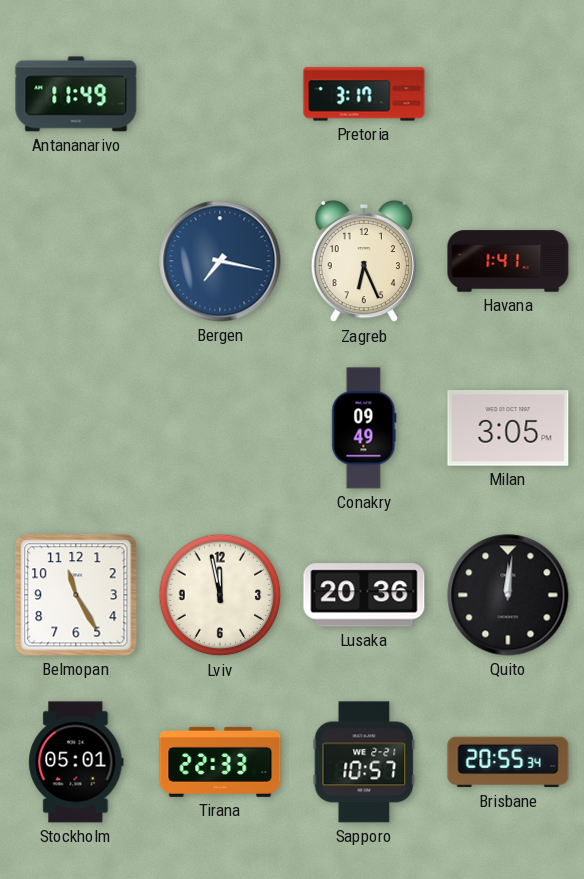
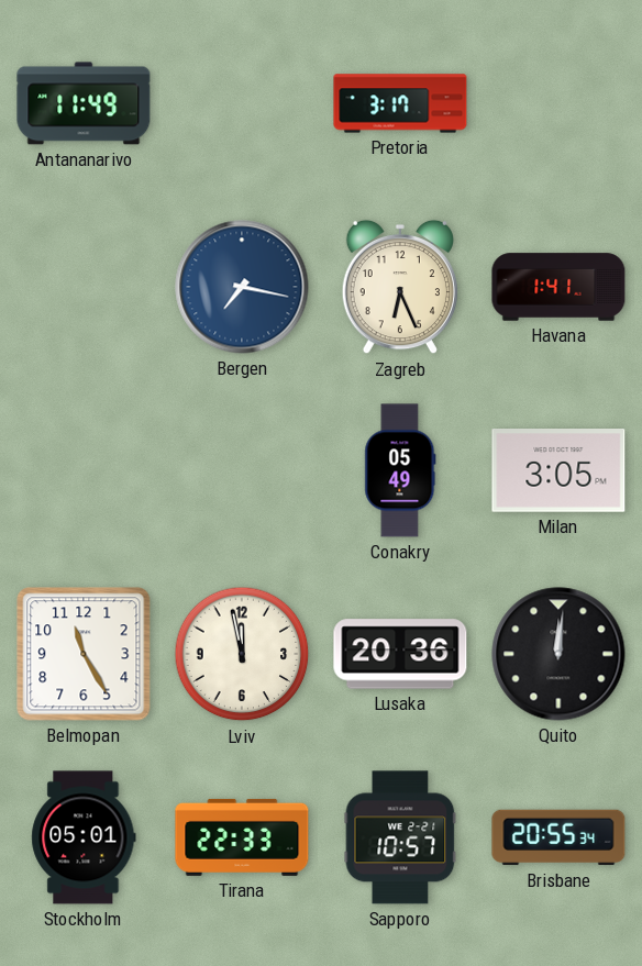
Conakry: 09:49 -> 05:49 (400, 470)
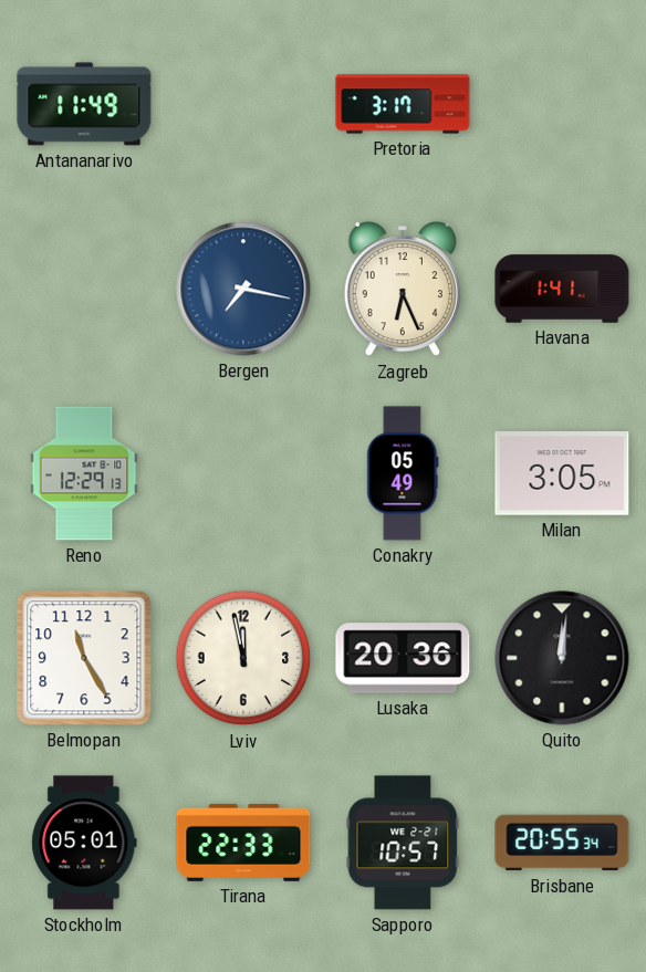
Reno: none -> 12:29 (84, 473)
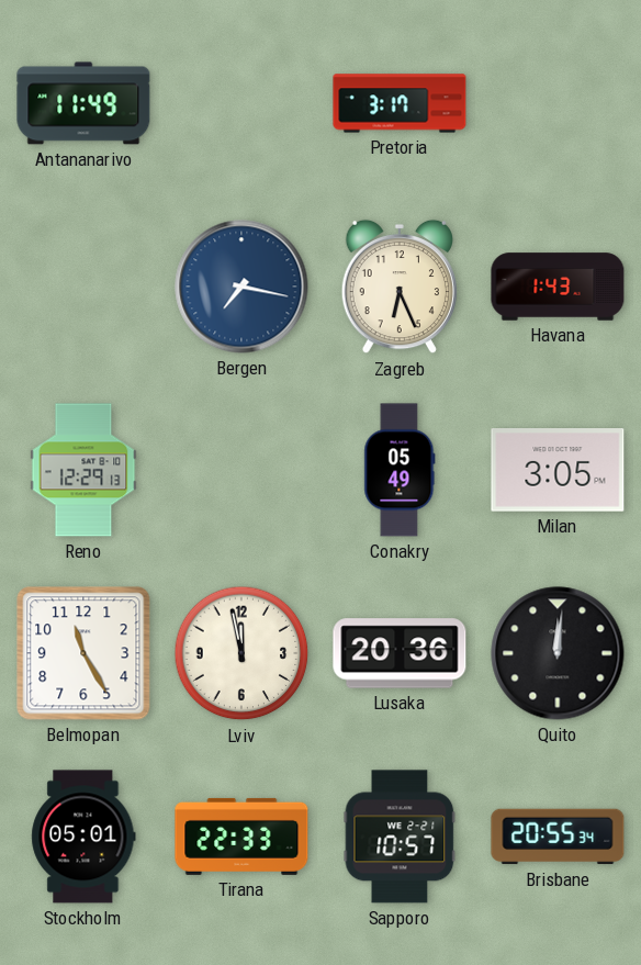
Havana: 1:41 -> 1:43 (558, 287)
